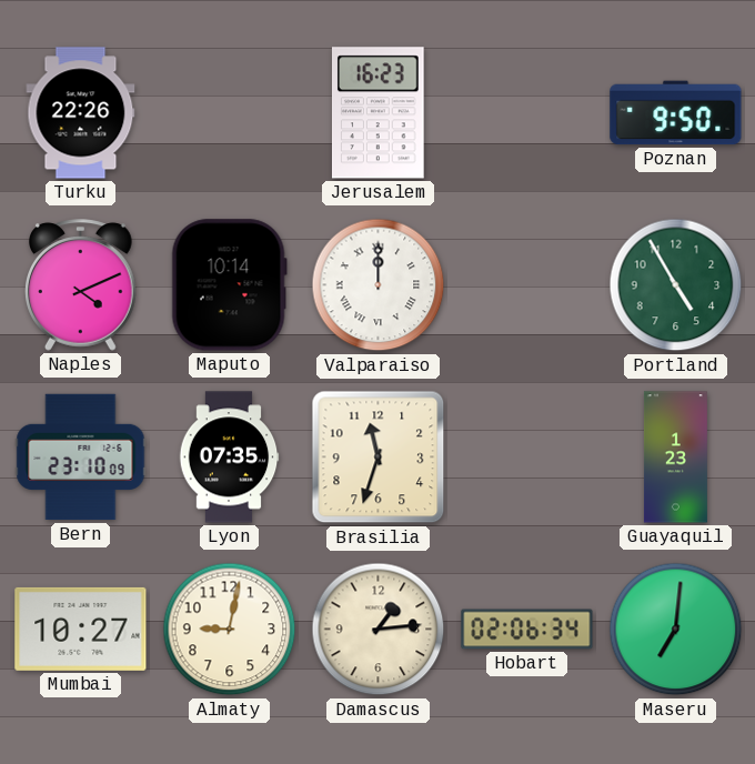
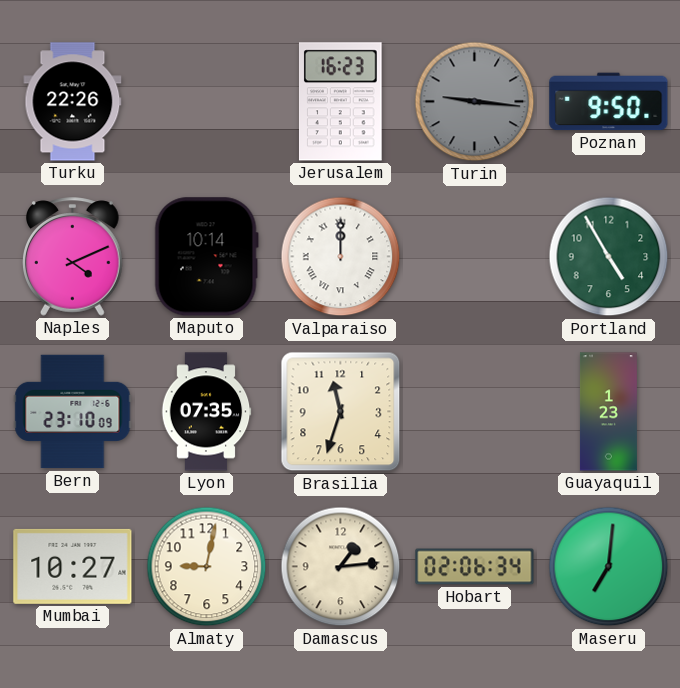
Turin: none -> 9:16 (475, 102)
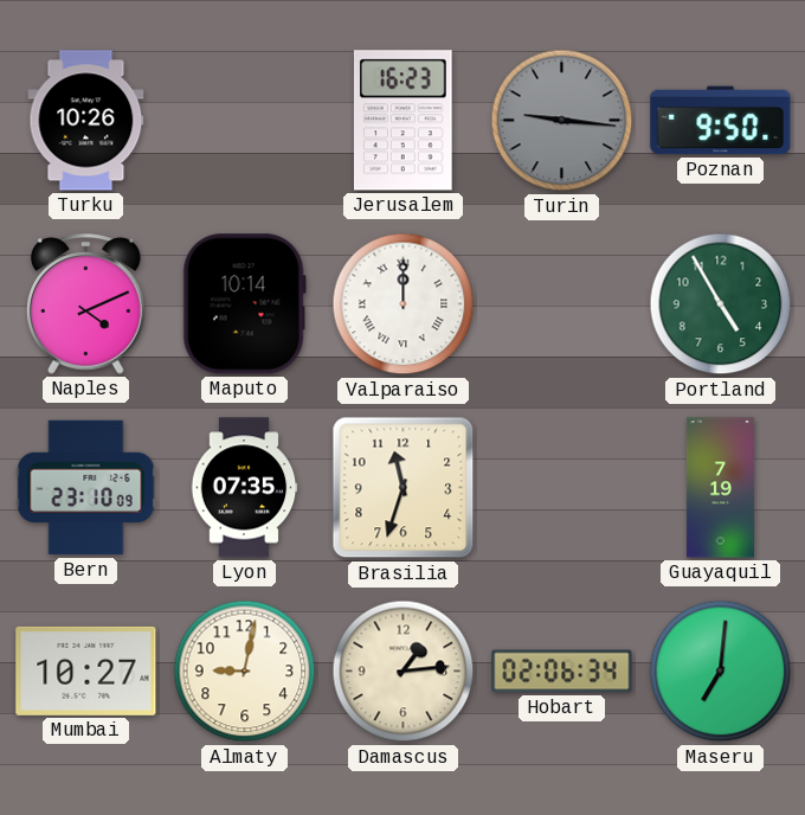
Turku: 22:26 -> 10:26 (86, 121)
Guayaquil: 1:23 -> 7:19 (720, 488)
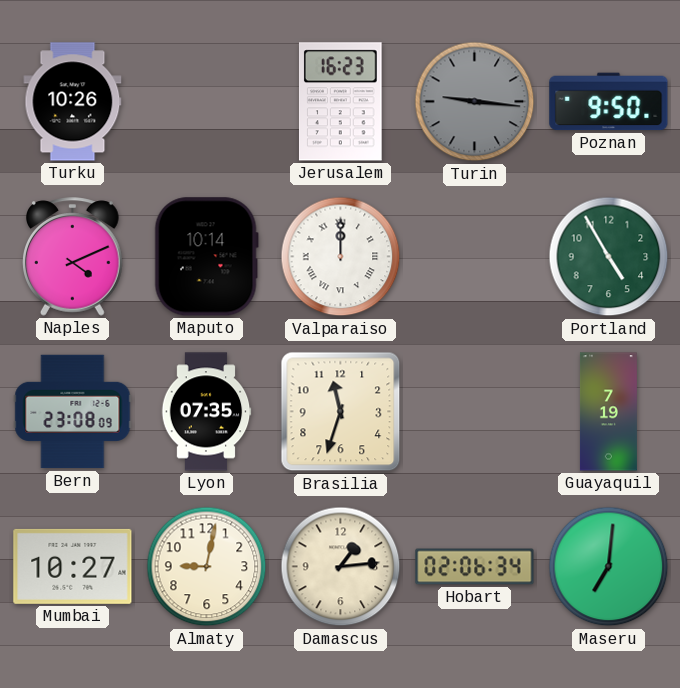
Bern: 23:10 -> 23:08 (73, 412)
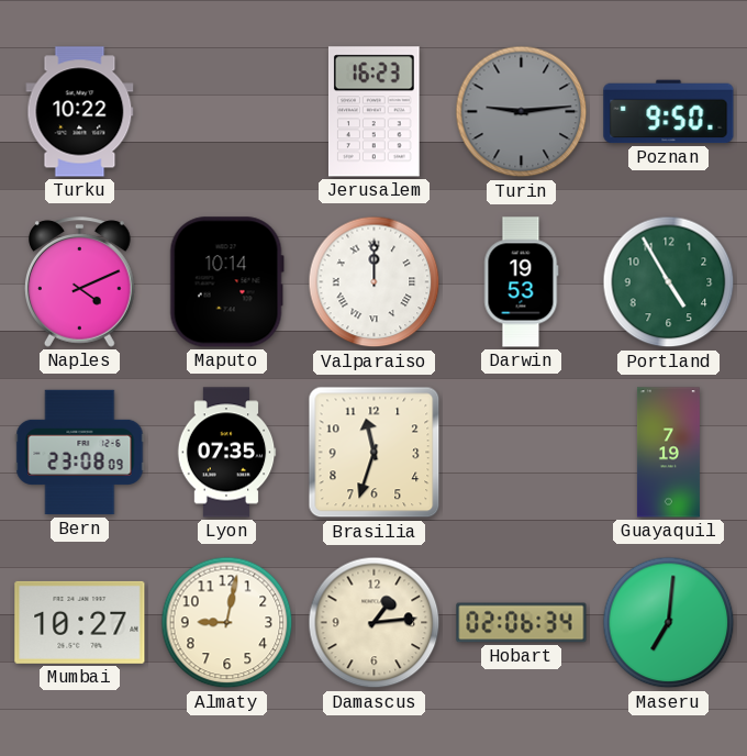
Turku: 10:26 -> 10:22 (80, 112)
Turin: 9:16 -> 9:14 (522, 112)
Darwin: none -> 19:53 (522, 282)
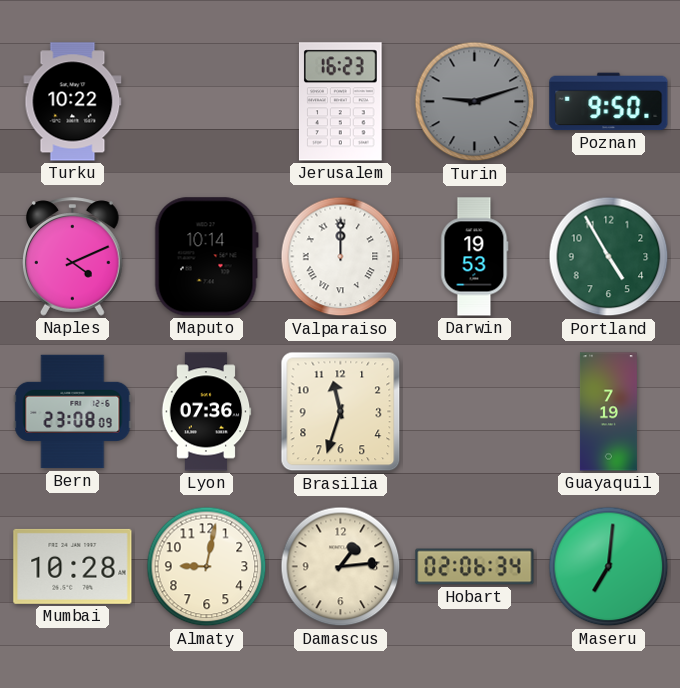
Turin: 9:14 -> 9:12 (475, 102)
Lyon: 07:35 -> 07:36 (206, 412)
Mumbai: 10:27 -> 10:28 (73, 566)
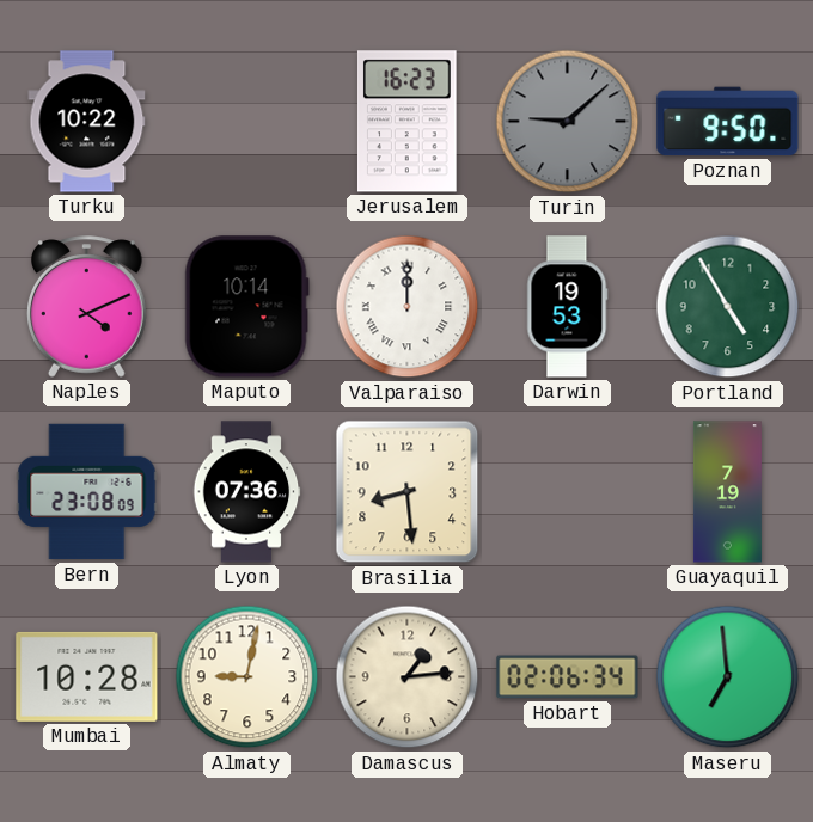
Turin: 9:12 -> 9:08 (568, 122)
Brasilia: 11:33 -> 8:29 (408, 492)
Maseru: 7:01 -> 6:59 (728, 677)
